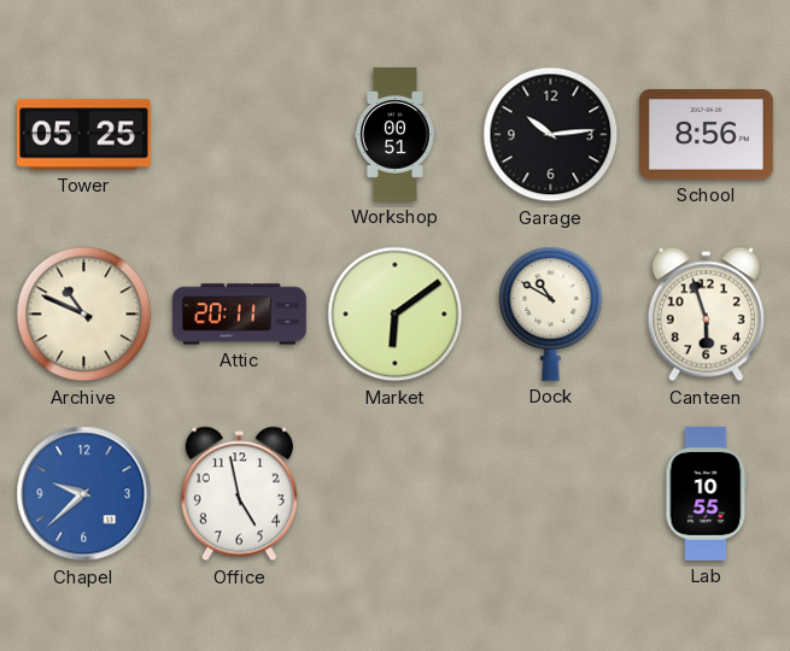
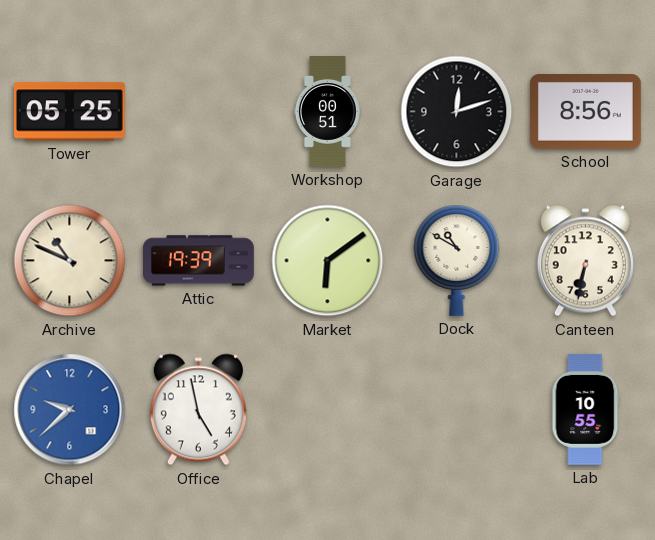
Garage: 10:14 -> 12:12 (457, 112)
Attic: 20:11 -> 19:39 (199, 261)
Canteen: 5:57 -> 6:32 (585, 261)
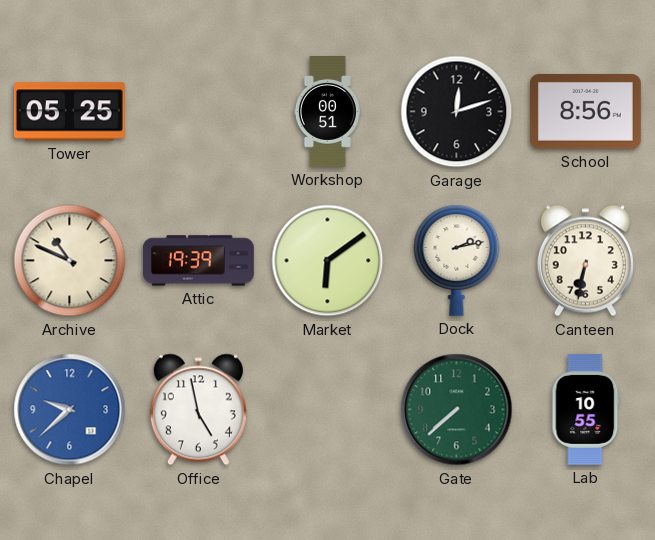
Dock: 10:50 -> 2:13 (457, 260)
Gate: none -> 7:38 (457, 410)
